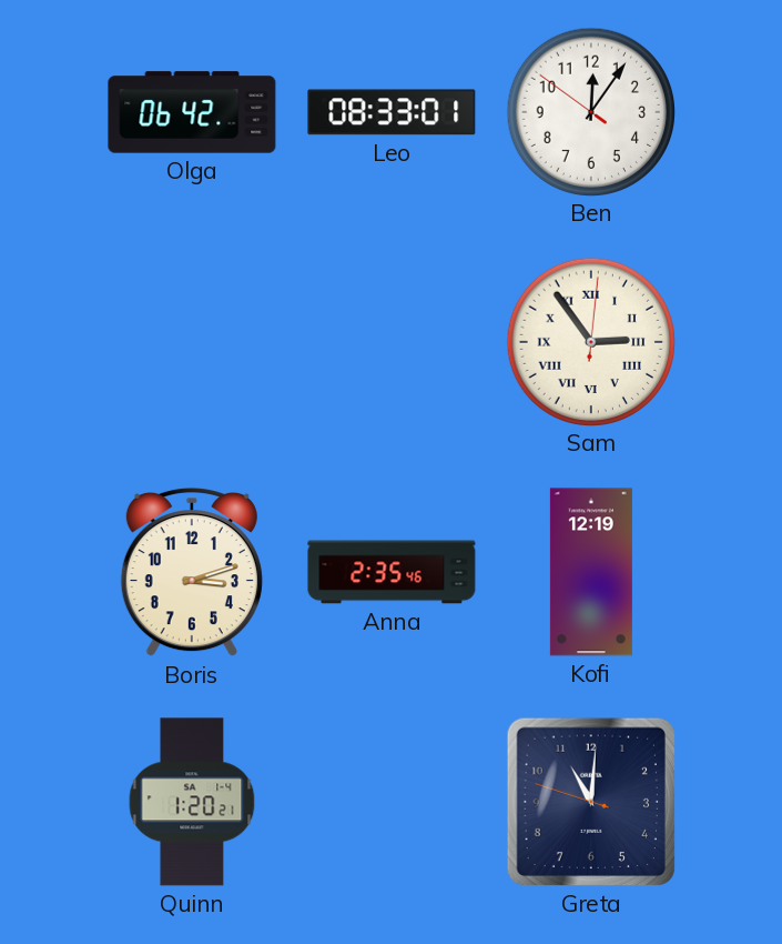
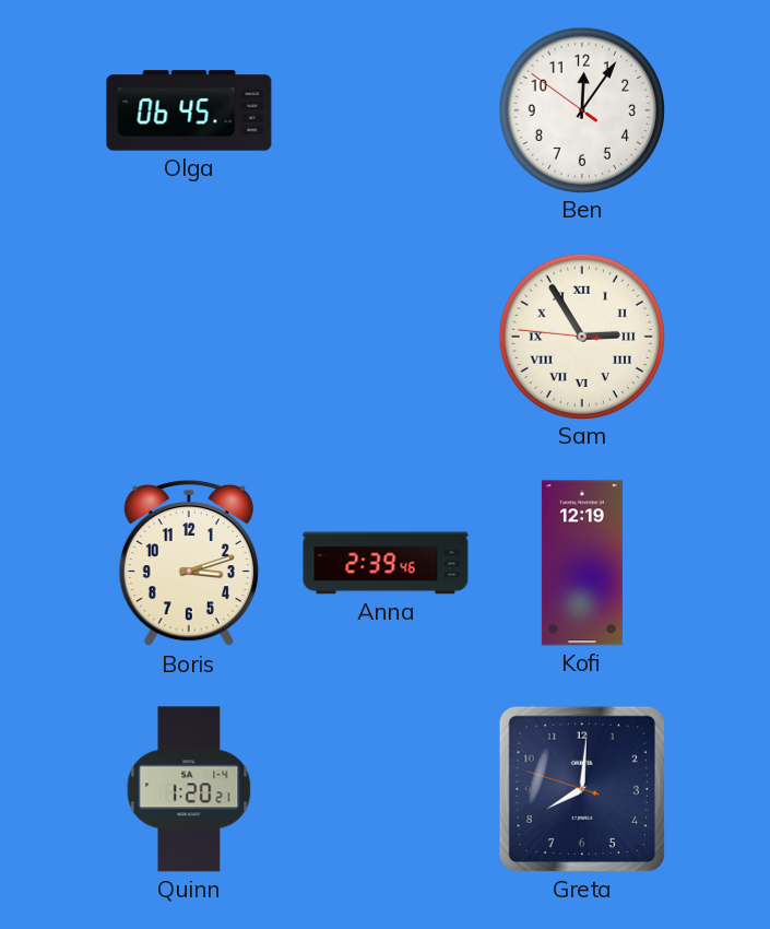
Olga: 06:42 -> 06:45 (189, 110)
Leo: 08:33 -> none (392, 112)
Sam: 2:54:01 -> 2:54:46 (581, 336)
Anna: 2:35 -> 2:39 (386, 563)
Greta: 11:00 -> 8:00 (582, 789)
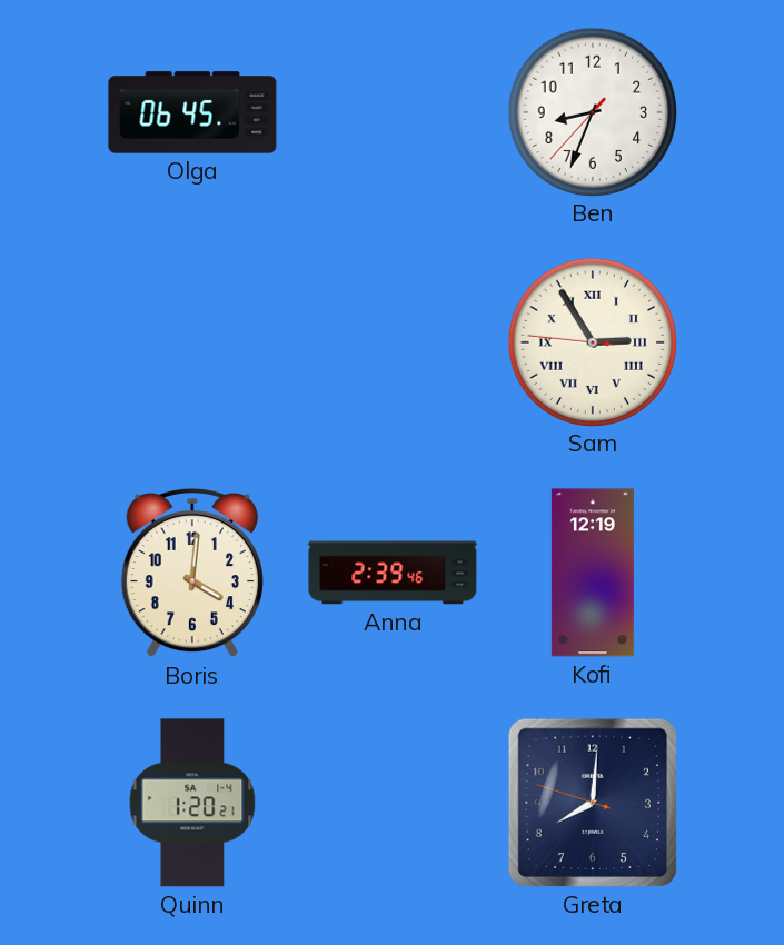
Ben: 12:05 -> 8:33 (592, 111)
Boris: 3:12 -> 4:01 (192, 573)
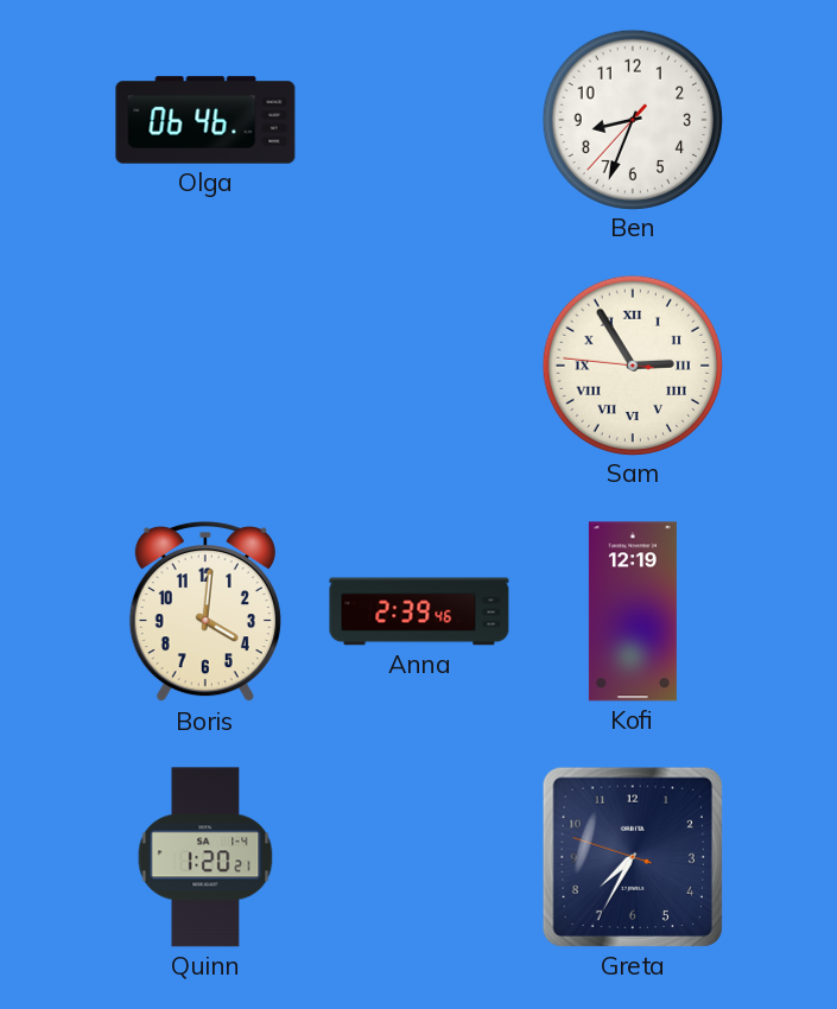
Olga: 06:45 -> 06:46 (205, 120)
Greta: 8:00 -> 7:34 (633, 857)
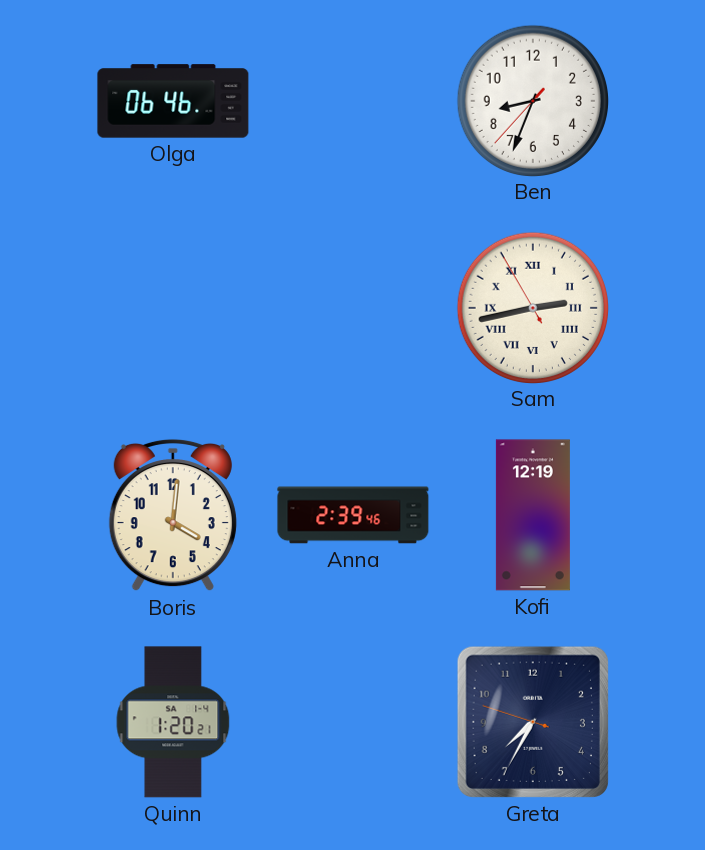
Sam: 2:54 -> 2:42 (532, 307)
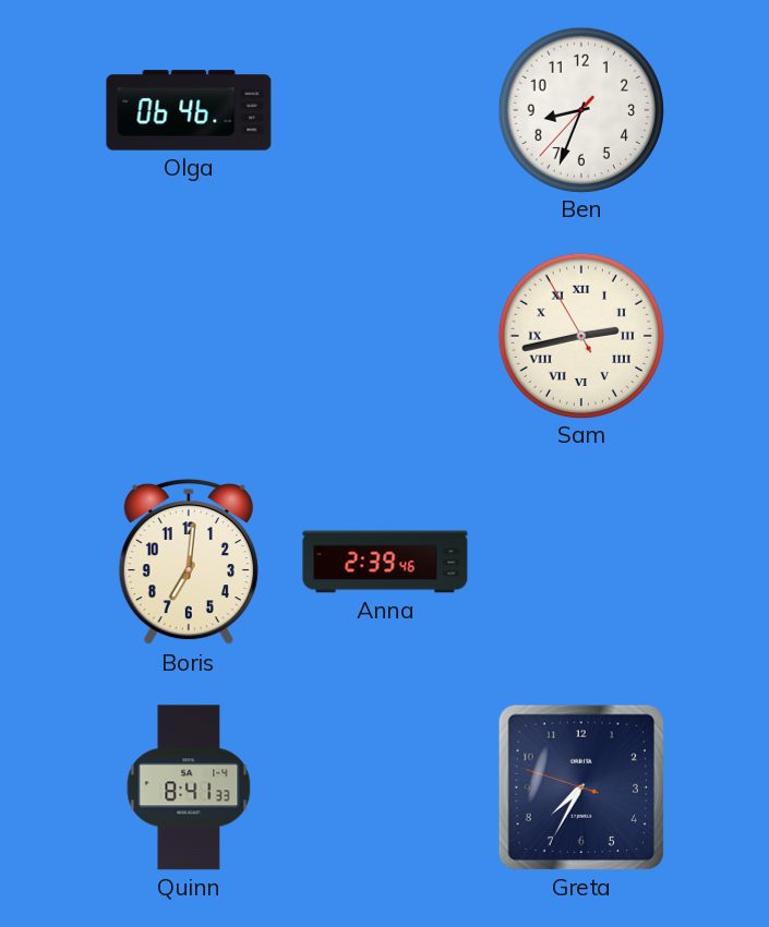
Boris: 4:01 -> 7:01 (189, 562)
Kofi: 12:19 -> none (533, 515)
Quinn: 1:20 -> 8:41 (189, 787)
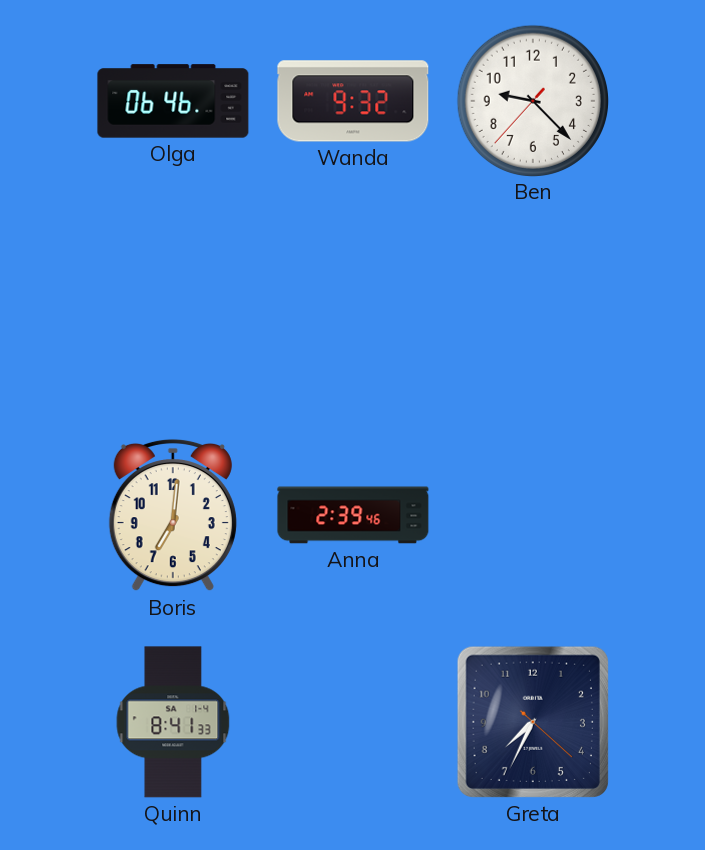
Wanda: none -> 9:32 (353, 101)
Ben: 8:33 -> 9:22 (532, 100)
Sam: 2:42 -> none (580, 335)
Greta: 7:34:48 -> 7:34:22 (533, 722)
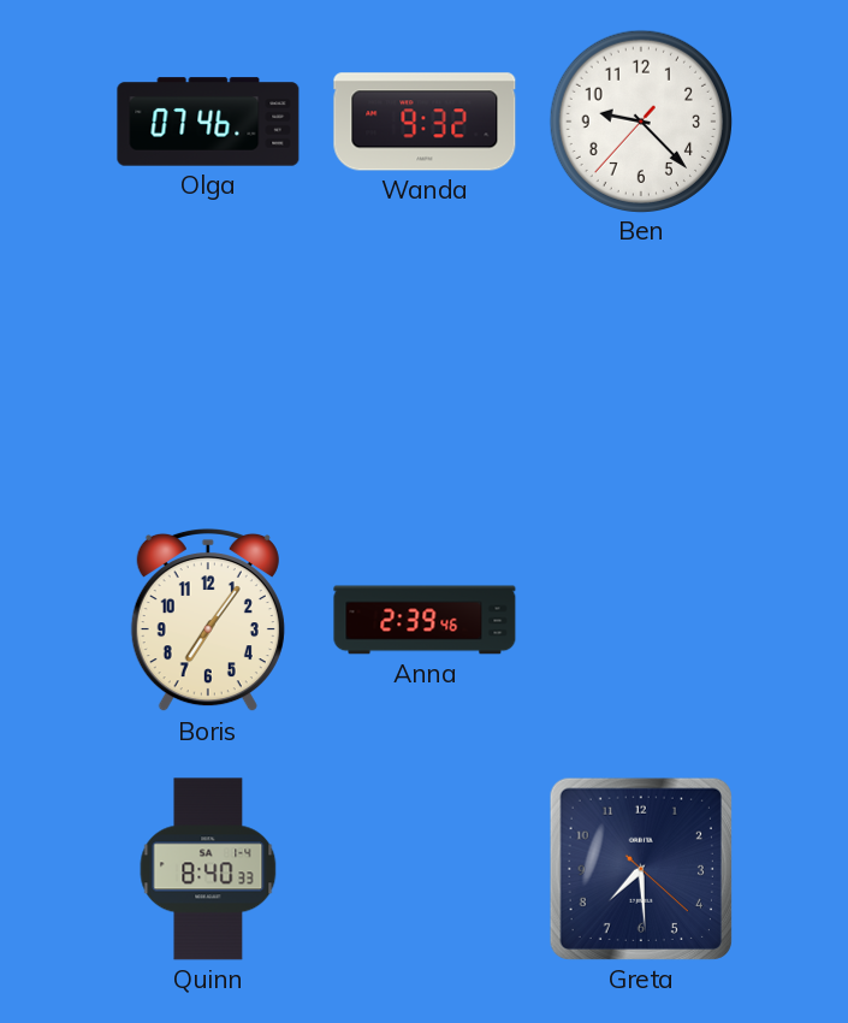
Olga: 06:46 -> 07:46 (208, 122)
Boris: 7:01 -> 7:06 (208, 620)
Quinn: 8:41 -> 8:40 (208, 869)
Greta: 7:34 -> 7:29 (641, 869)
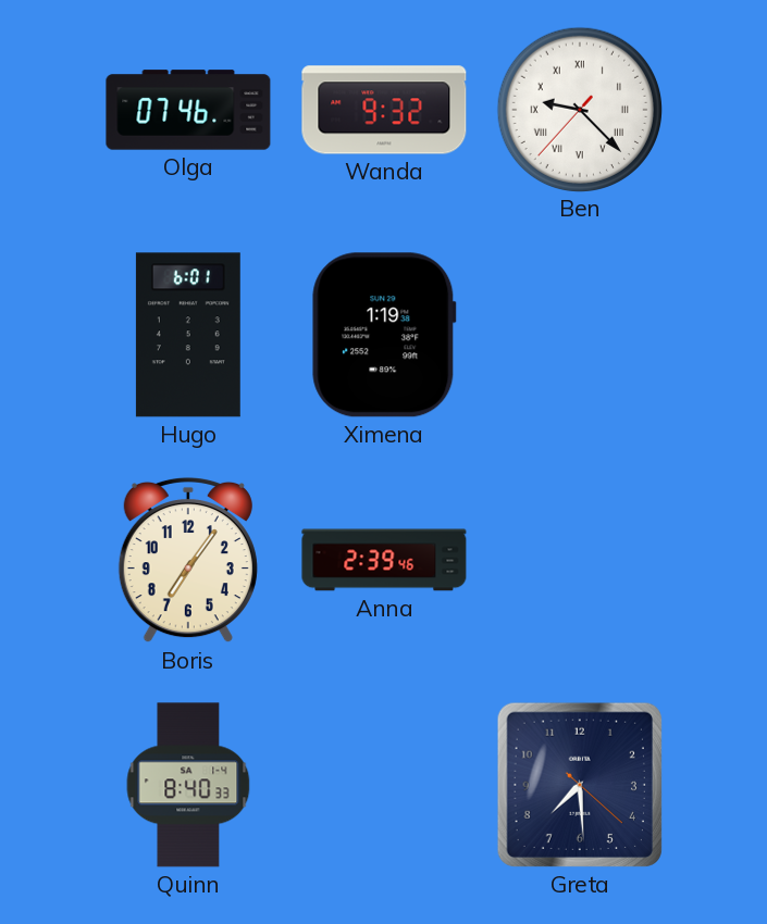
Ben numerals: Arabic -> Roman (579, 109)
Hugo: none -> 6:01 (188, 335)
Ximena: none -> 1:19 (384, 335)
